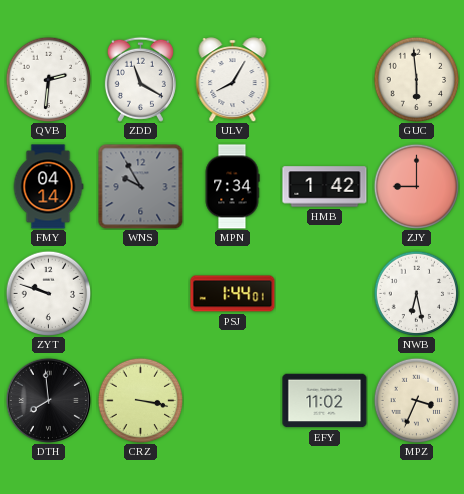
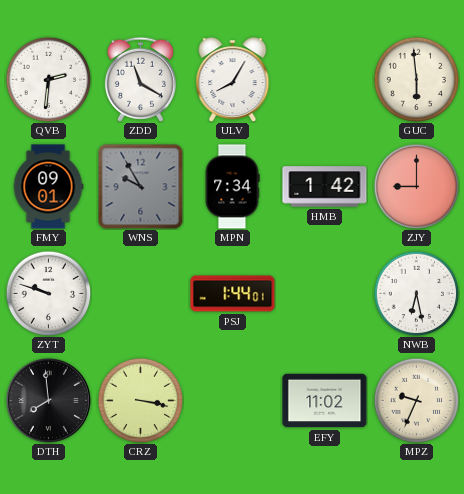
FMY: 04:14 -> 09:01 (48, 187)
MPZ: 3:34 -> 9:34 (416, 400)
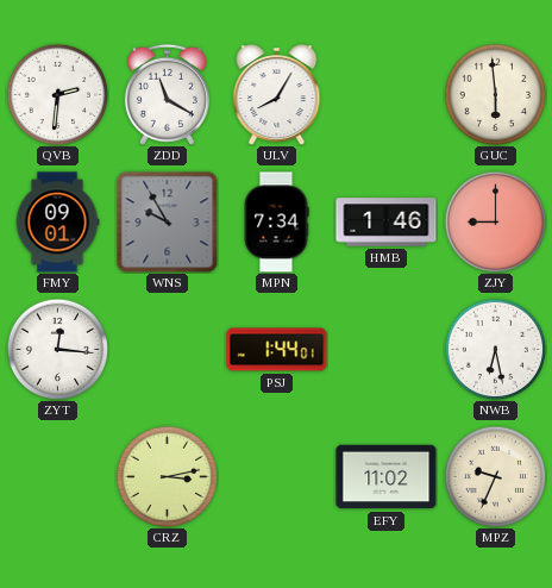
HMB: 1:42 -> 1:46 (387, 223)
ZYT: 9:48 -> 12:16 (57, 349)
DTH: 7:59 -> none (48, 400)
CRZ: 3:17 -> 3:13 (167, 476)
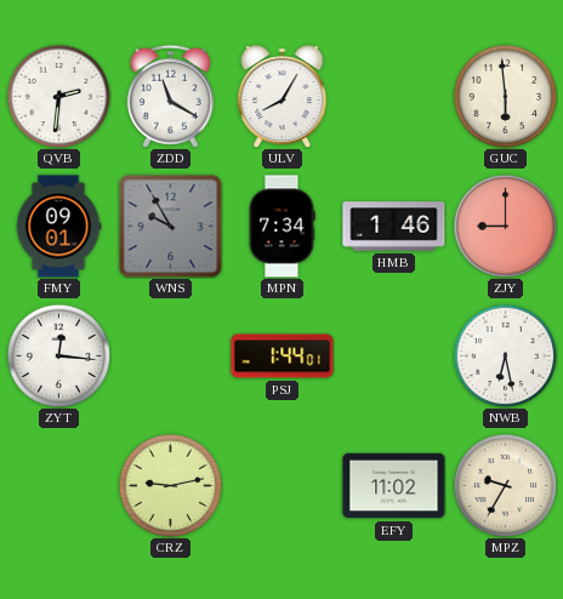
CRZ: 3:13 -> 9:13 (170, 485)
MPZ: 9:34 -> 9:35 (505, 485)
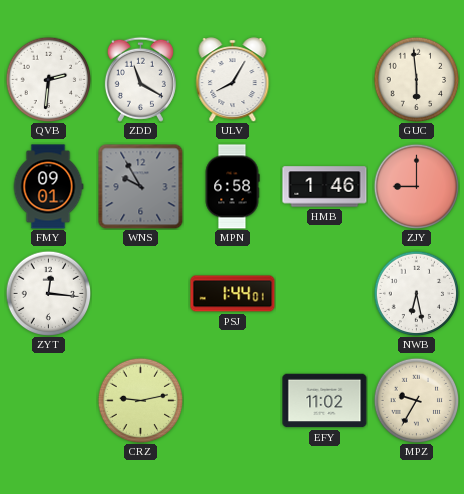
MPN: 7:34 -> 6:58 (232, 187)
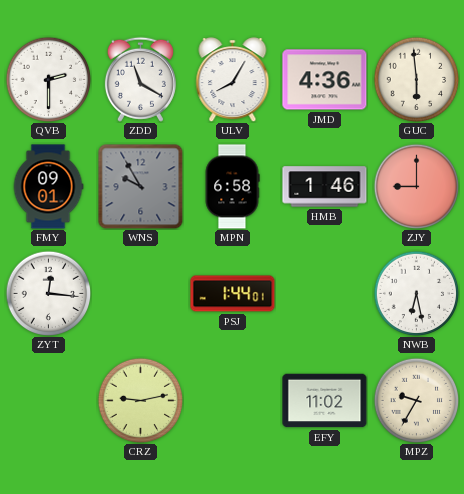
QVB: 2:31 -> 2:30 (48, 79)
JMD: none -> 4:36 (325, 80)
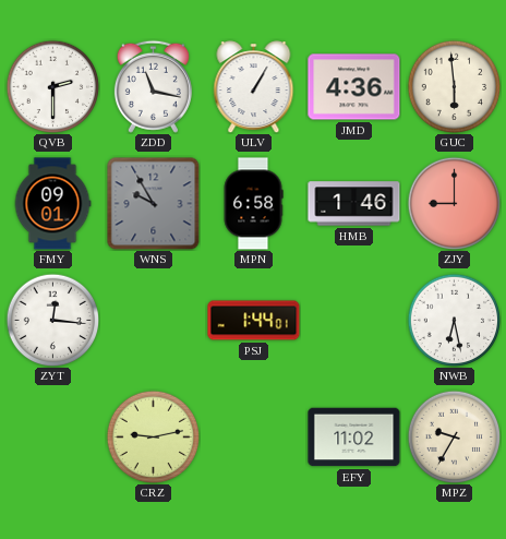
ZDD: 11:20 -> 11:17 (153, 86)
ULV: 8:05 -> 1:05 (254, 87)
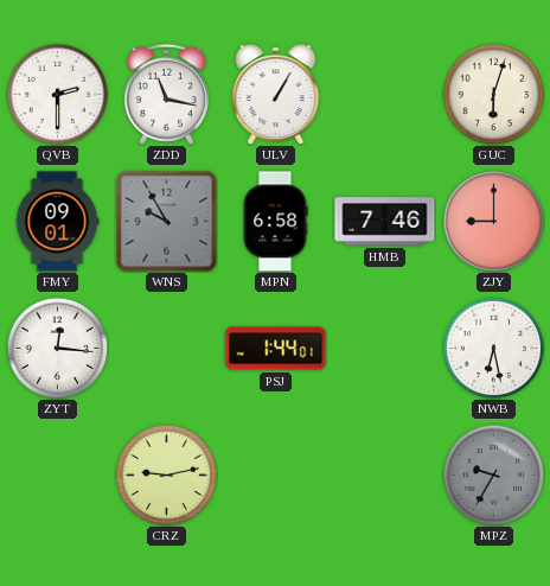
JMD: 4:36 -> none (354, 87)
GUC: 5:59 -> 6:03 (493, 94)
HMB: 1:46 -> 7:46 (385, 222)
EFY: 11:02 -> none (354, 438)
MPZ dial: cream -> grey (493, 474)
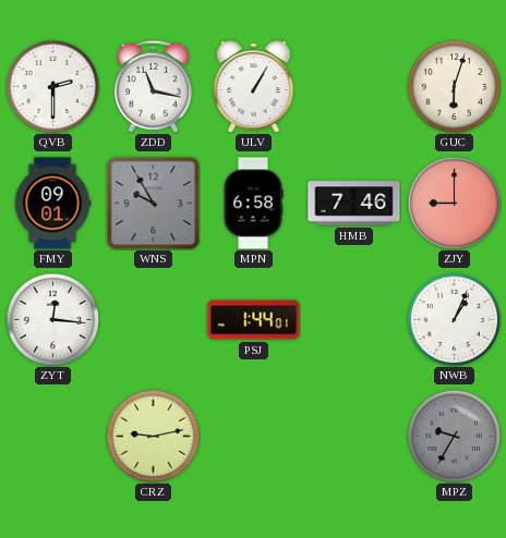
NWB: 6:28 -> 1:04 (454, 319)
